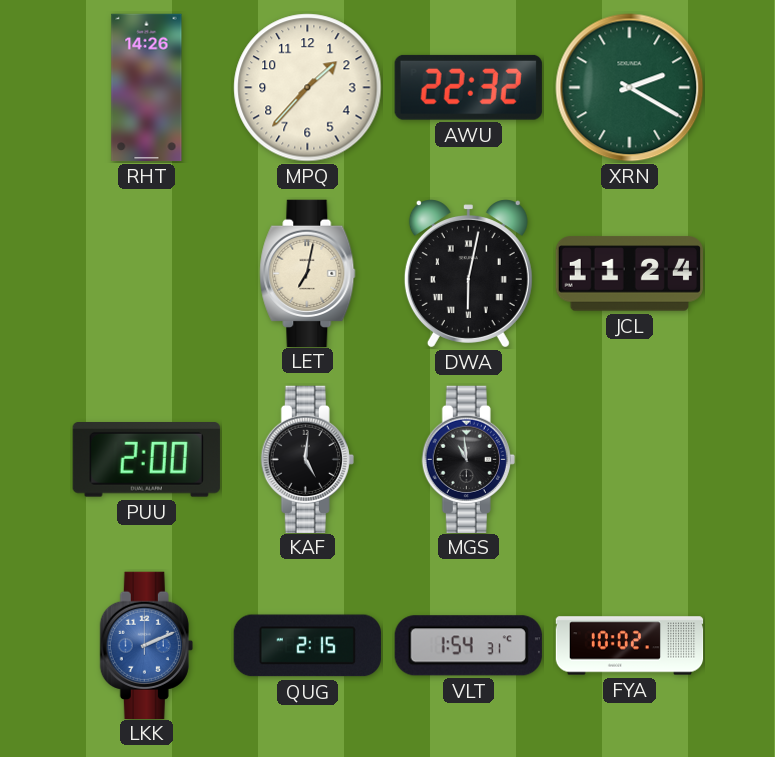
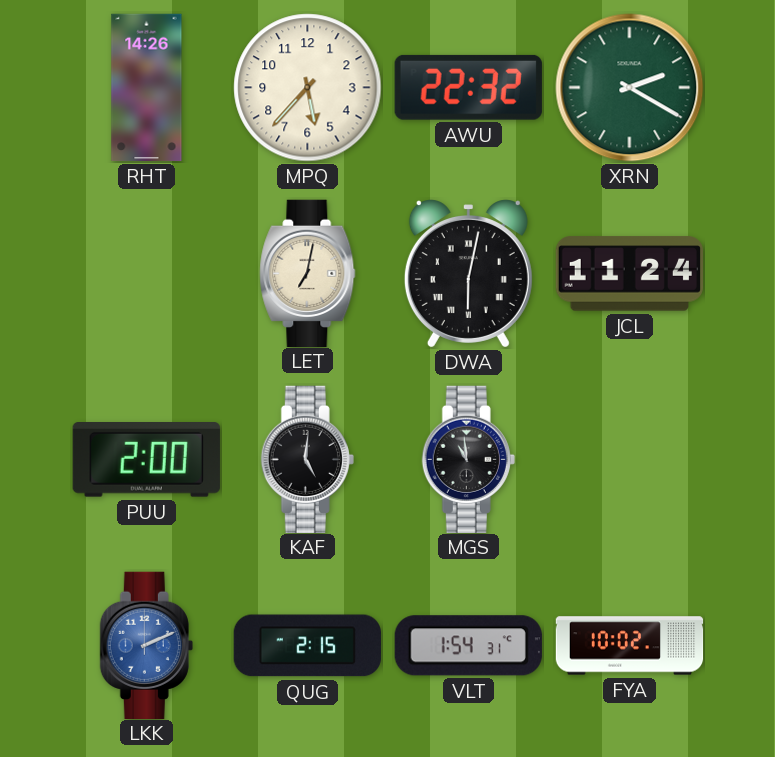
MPQ: 1:37 -> 5:37 (308, 88)
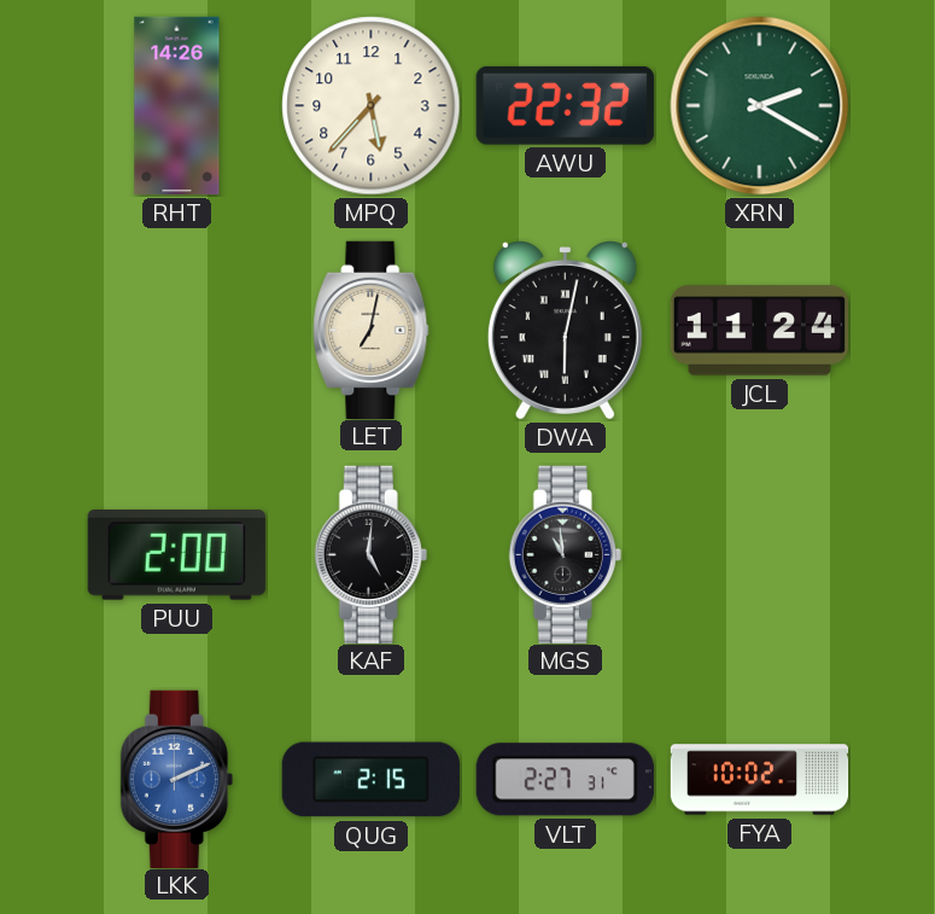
VLT: 1:54 -> 2:27 (565, 780)
